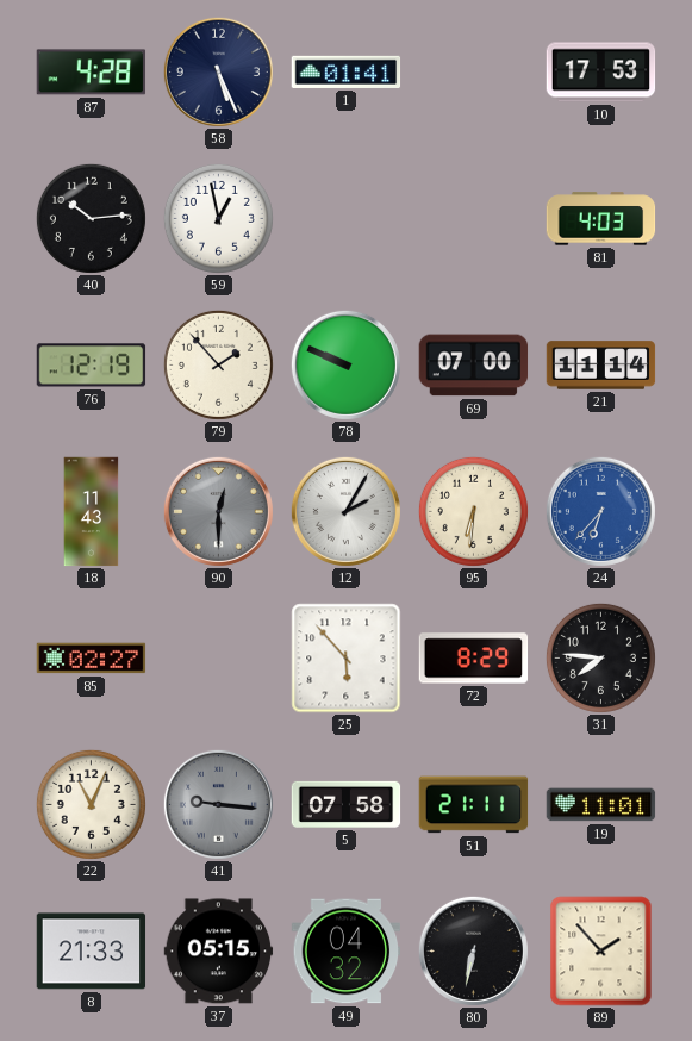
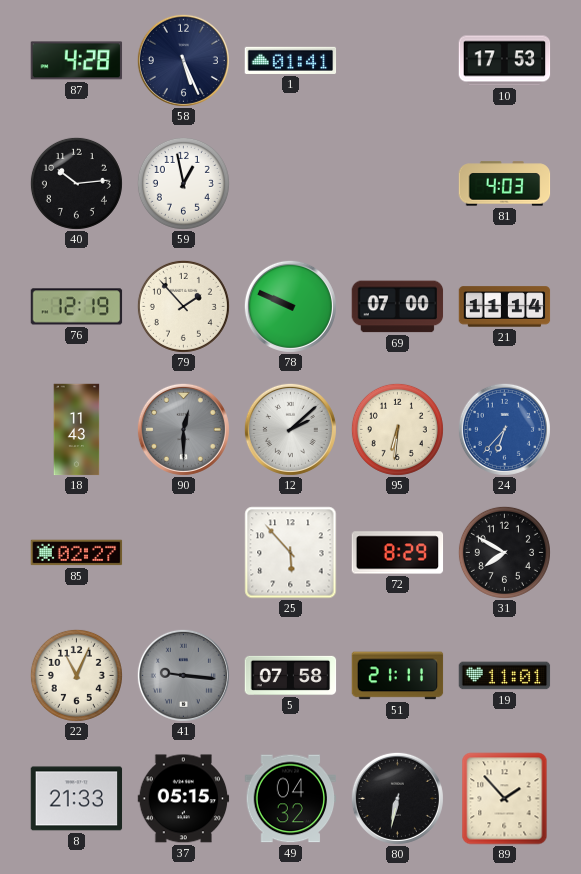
12: 2:05 -> 2:08 (290, 429)
31: 7:46 -> 7:50 (504, 552)
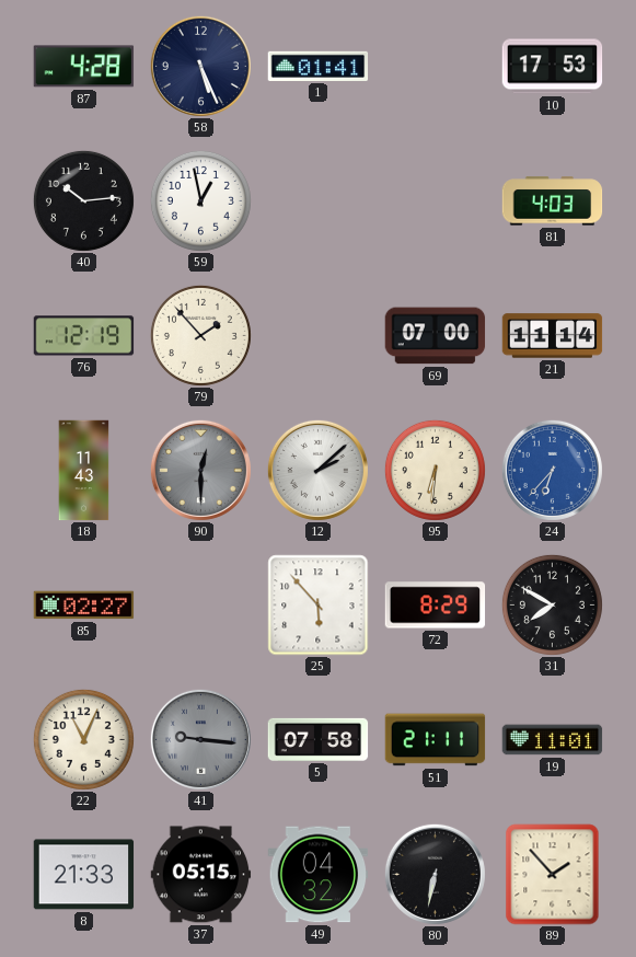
78: 9:49 -> none (290, 306)
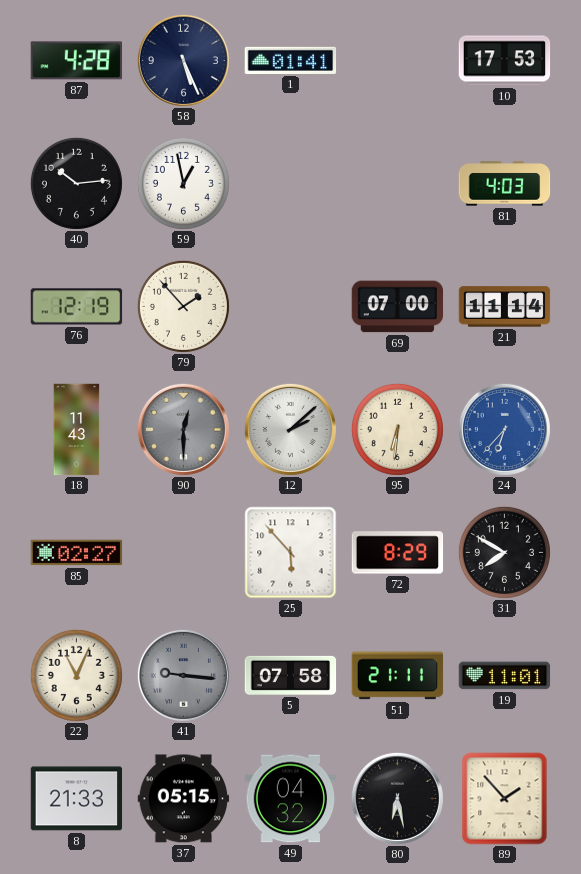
80: 6:32 -> 6:28 (397, 798)
